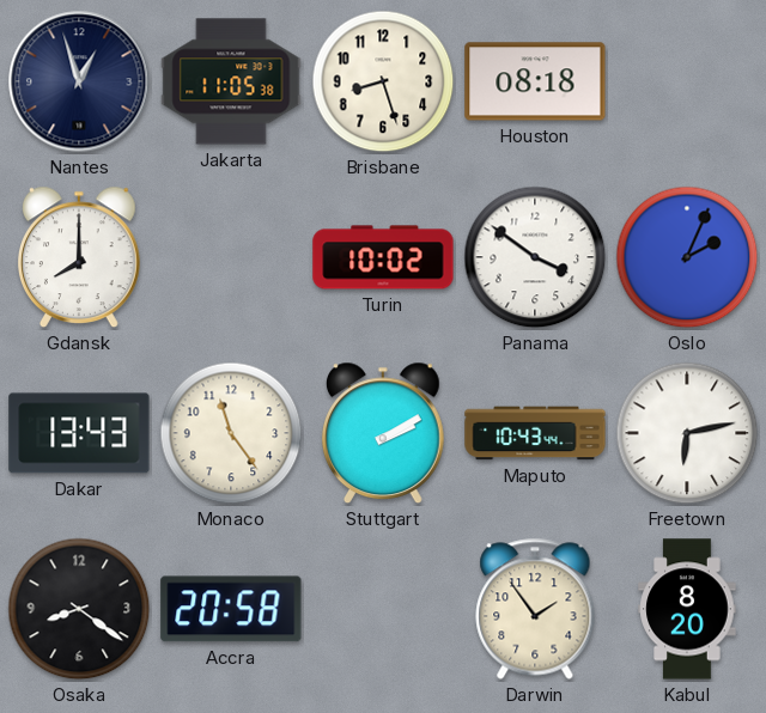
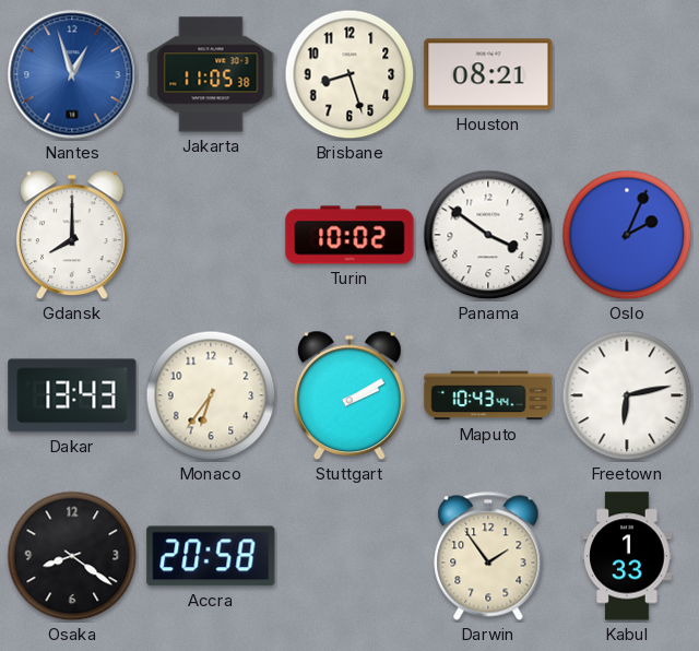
Nantes dial: navy -> blue (72, 74)
Houston: 08:18 -> 08:21 (488, 74)
Monaco: 11:24 -> 6:36 (211, 395)
Kabul: 8:20 -> 1:33 (627, 556)
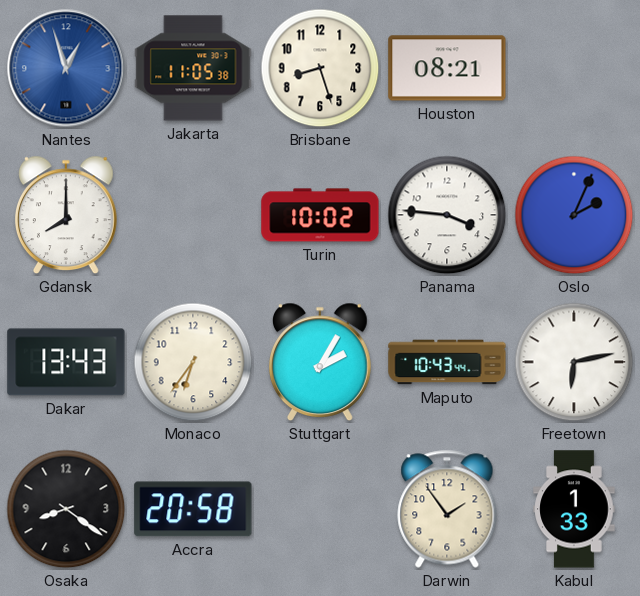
Panama: 3:51 -> 3:46 (447, 215)
Stuttgart: 2:10 -> 2:05 (320, 362)
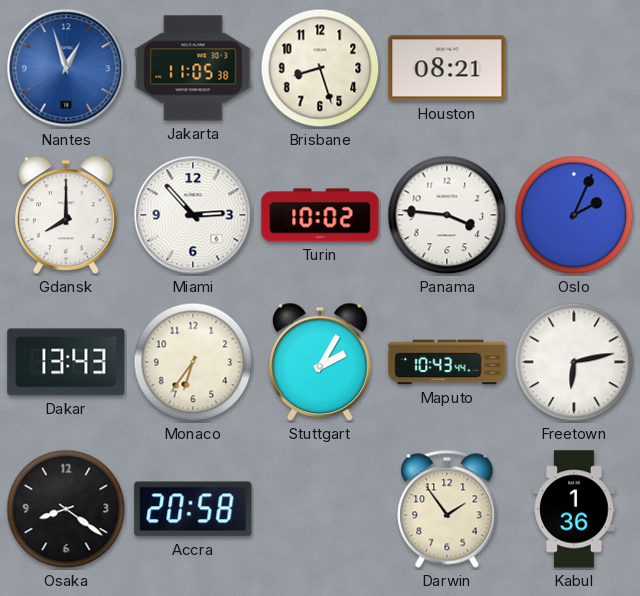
Miami: none -> 2:53 (193, 215)
Kabul: 1:33 -> 1:36 (574, 509)
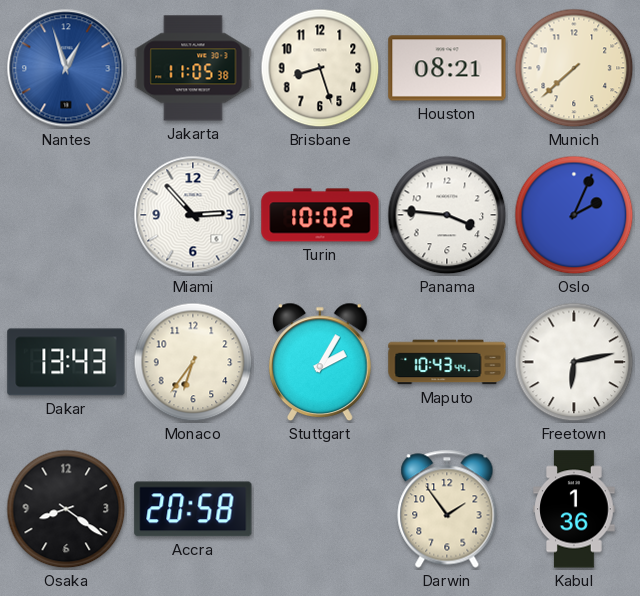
Munich: none -> 7:38 (574, 68)
Gdansk: 8:00 -> none (66, 215)
